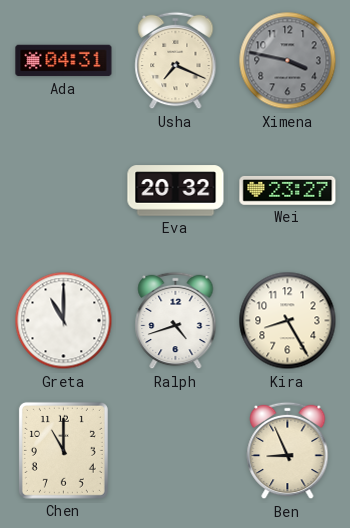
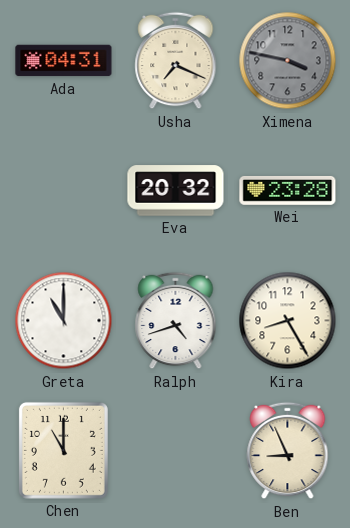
Wei: 23:27 -> 23:28 (288, 191)
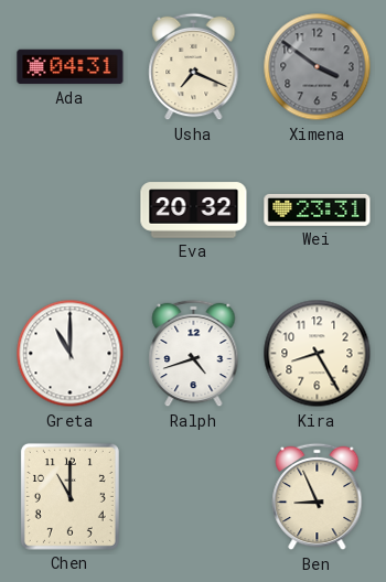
Ximena: 3:47 -> 3:51 (318, 67)
Wei: 23:28 -> 23:31 (318, 211)
